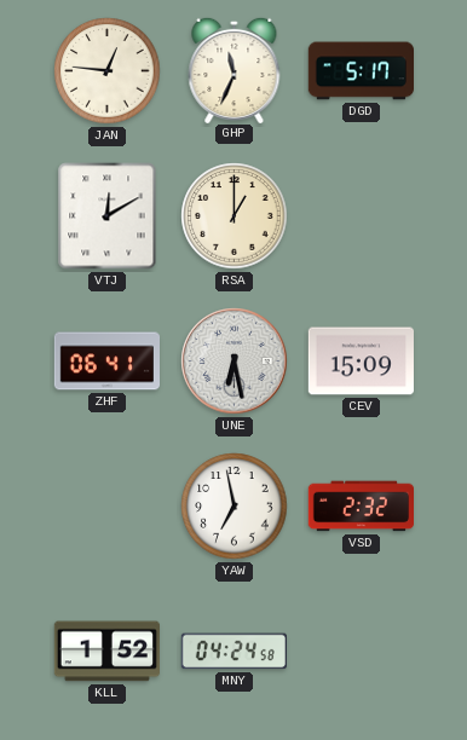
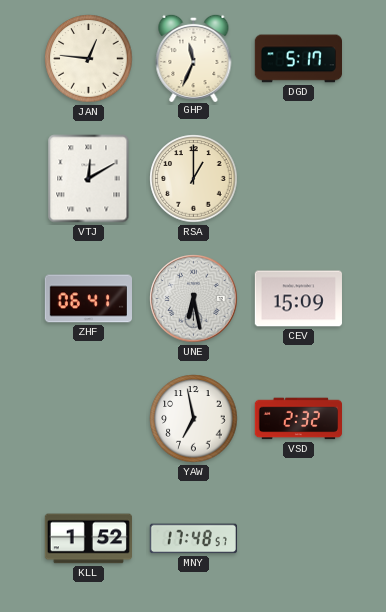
MNY: 04:24 -> 17:48 (193, 539)
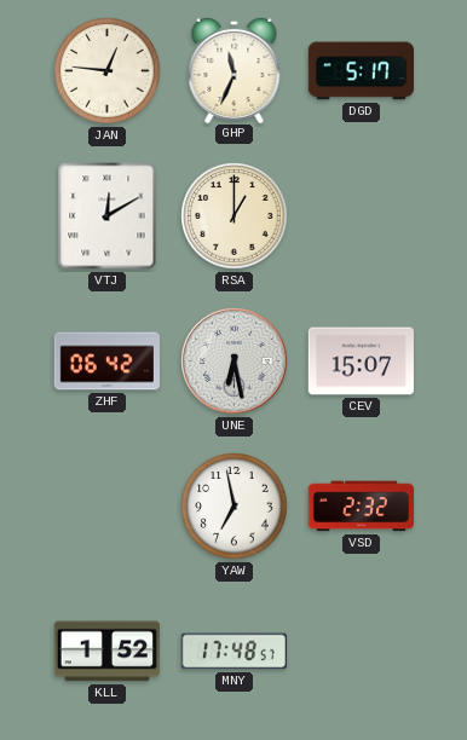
ZHF: 06:41 -> 06:42 (106, 362)
CEV: 15:09 -> 15:07 (361, 362)
